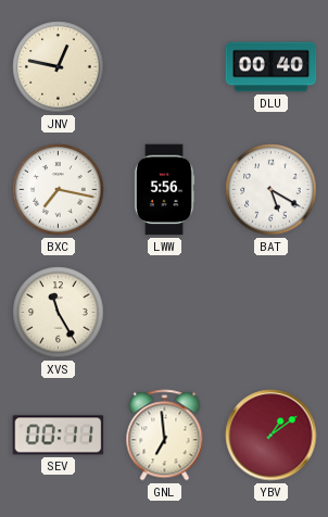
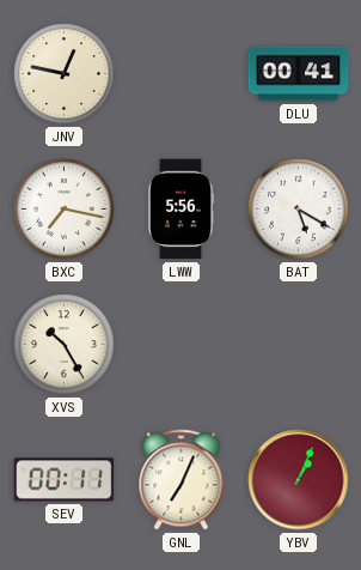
DLU: 00:40 -> 00:41 (299, 74)
XVS: 11:25 -> 10:25 (65, 345)
GNL: 6:59 -> 7:04 (182, 480)
YBV: 1:09 -> 1:04 (299, 480)
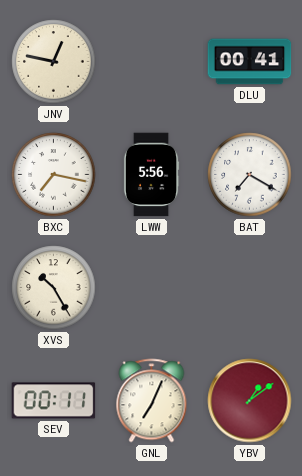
BAT: 5:20 -> 7:20 (250, 175)
YBV: 1:04 -> 1:09 (250, 401)
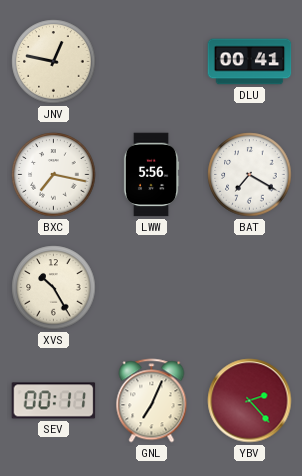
YBV: 1:09 -> 2:23 (250, 401)
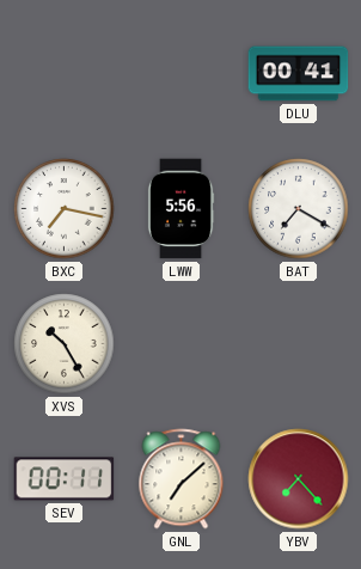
JNV: 12:47 -> none (54, 62)
GNL: 7:04 -> 7:08 (182, 479)
YBV: 2:23 -> 7:23 (299, 479)
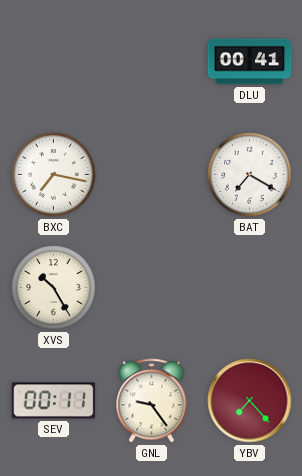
LWW: 5:56 -> none (180, 209)
GNL: 7:08 -> 9:24 (152, 401)
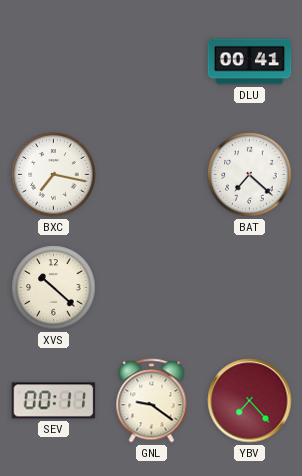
BAT: 7:20 -> 7:22 (250, 175)
XVS: 10:25 -> 10:22 (54, 288)
GNL: 9:24 -> 9:21 (152, 401)
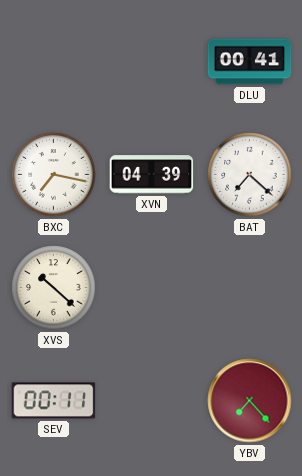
XVN: none -> 04:39 (152, 175)
GNL: 9:21 -> none (152, 401)
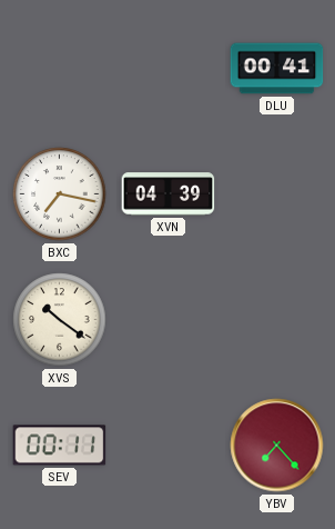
BAT: 7:22 -> none (250, 175)
XVS: 10:22 -> 10:21 (60, 320)
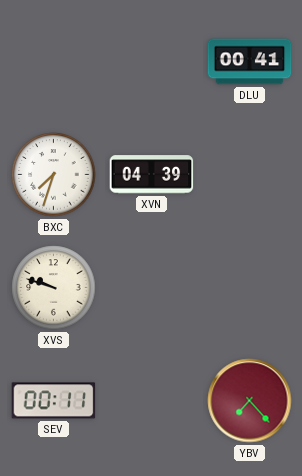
BXC: 7:17 -> 7:33 (54, 175)
XVS: 10:21 -> 9:48 (54, 288)
